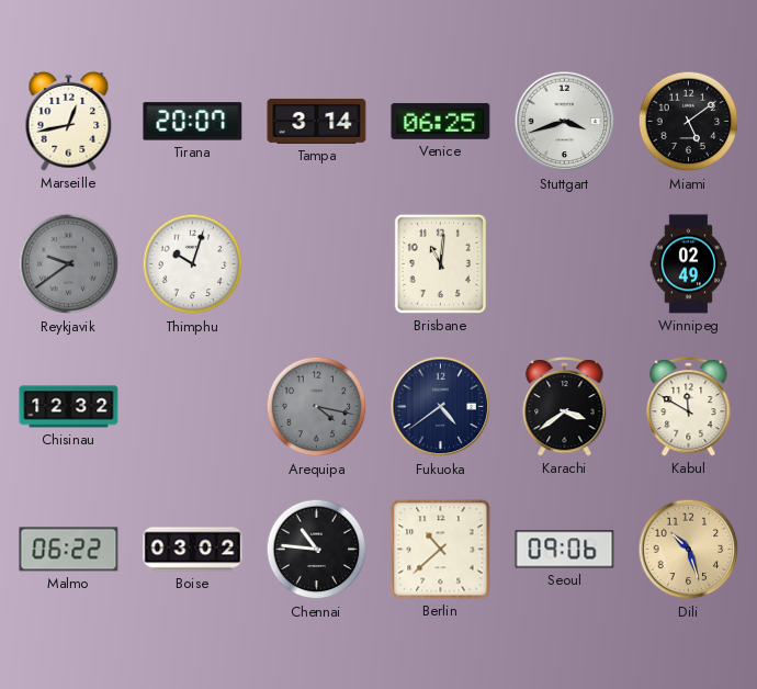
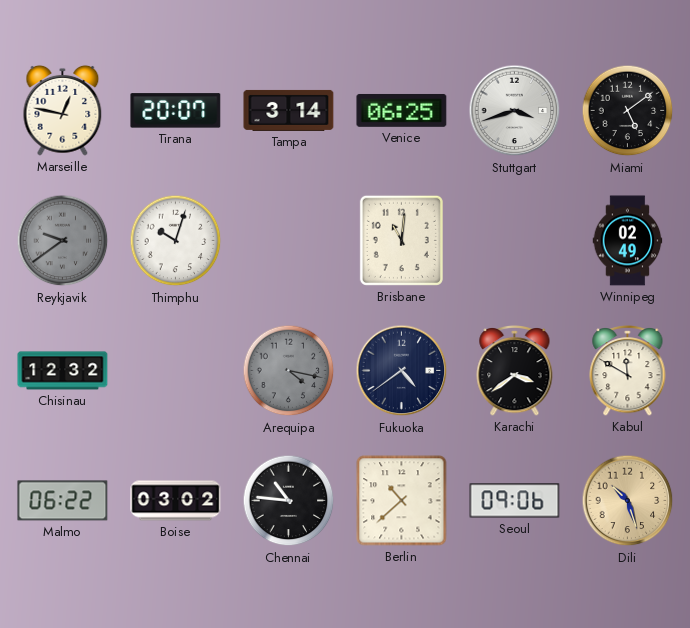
Marseille: 12:43 -> 12:47 (63, 110)
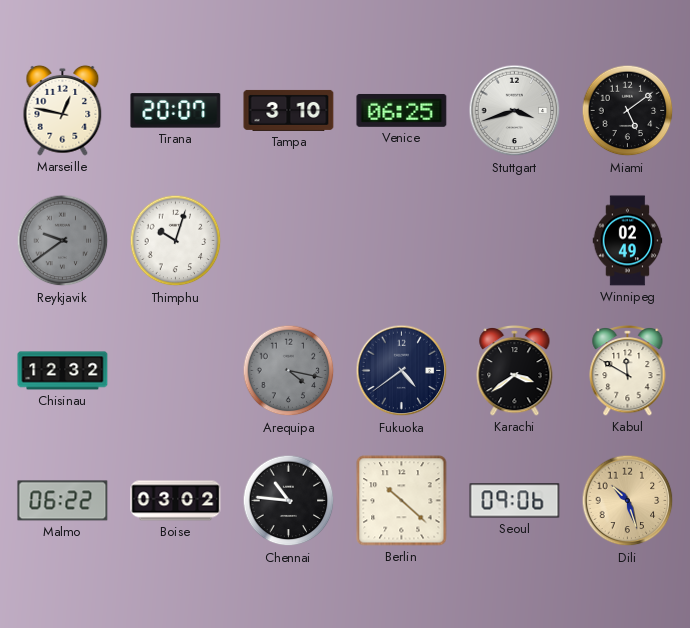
Tampa: 3:14 -> 3:10 (289, 110)
Brisbane: 11:01 -> none (401, 240)
Berlin: 10:38 -> 10:22 (402, 501)
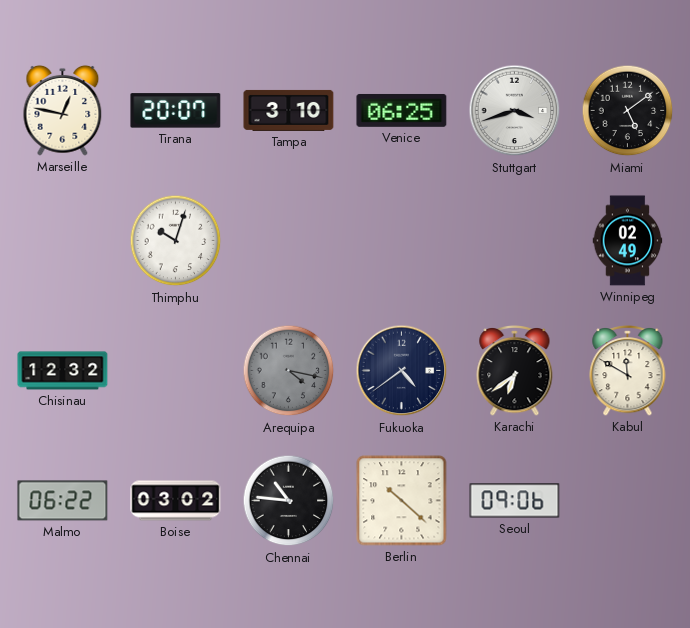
Reykjavik: 9:39 -> none (63, 241)
Karachi: 3:39 -> 6:39 (515, 371)
Dili: 10:27 -> none (628, 501)
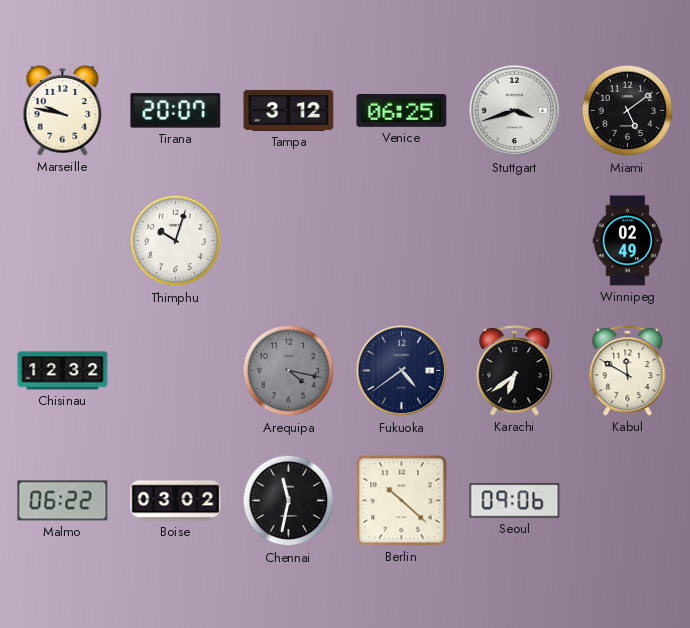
Marseille: 12:47 -> 9:47 (63, 110)
Tampa: 3:10 -> 3:12 (289, 110)
Chennai: 10:46 -> 11:32 (289, 501)
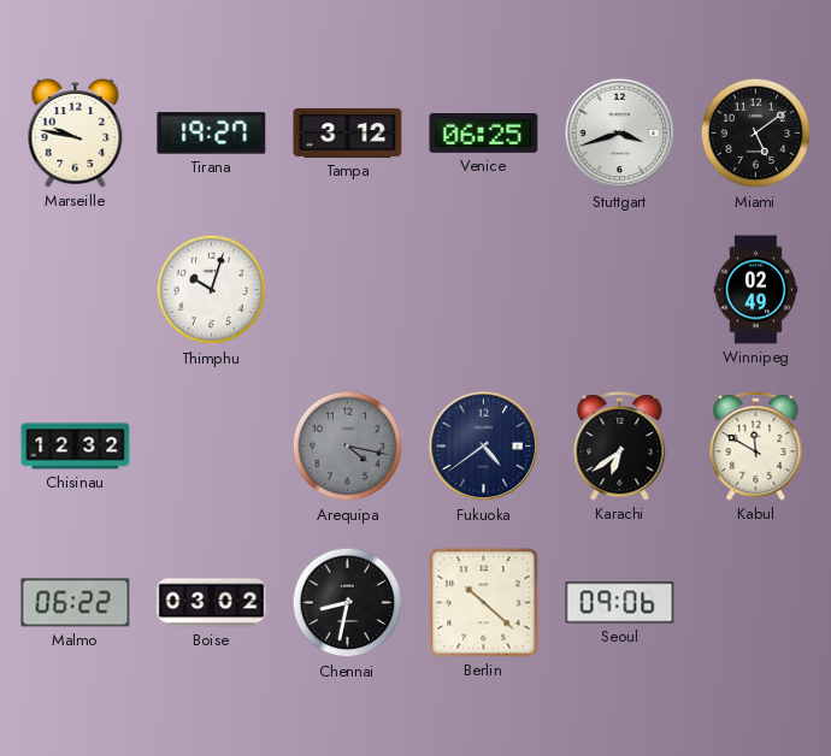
Tirana: 20:07 -> 19:27 (212, 134)
Chennai: 11:32 -> 8:32 (348, 603)
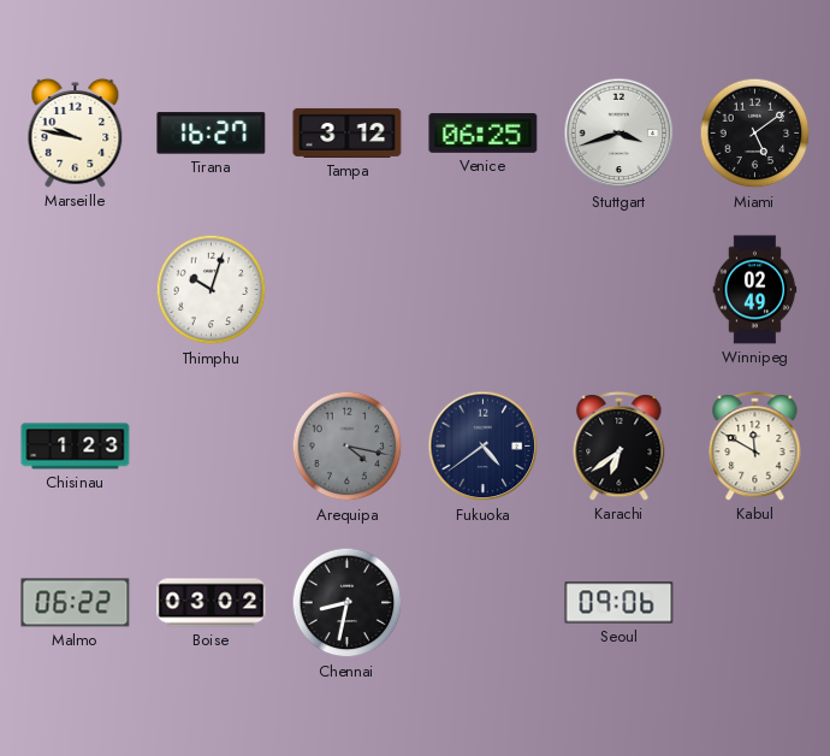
Tirana: 19:27 -> 16:27 (212, 134)
Chisinau: 12:32 -> 1:23 (76, 447)
Berlin: 10:22 -> none (484, 603)
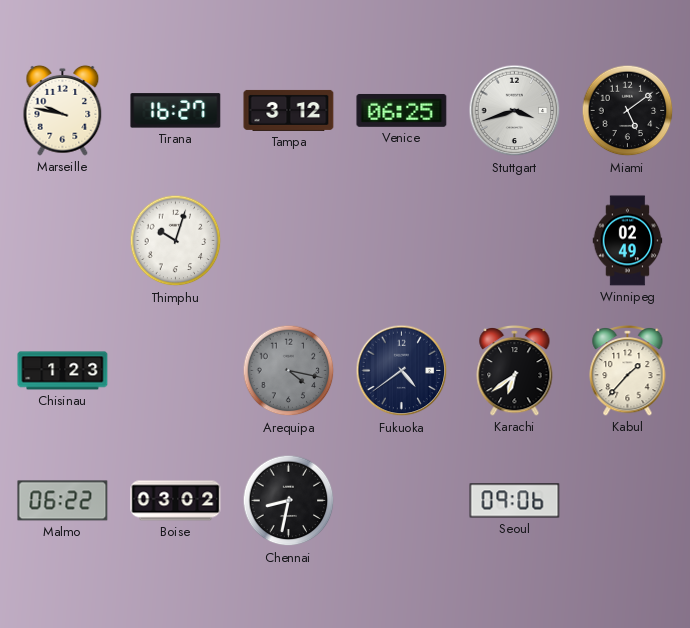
Kabul: 11:50 -> 1:37 (628, 371)
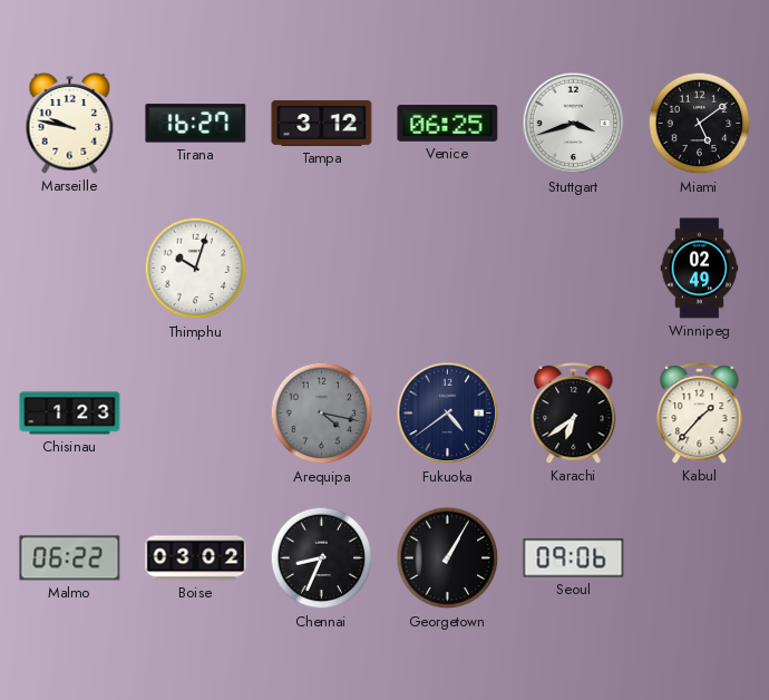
Chennai: 8:32 -> 8:34 (322, 558)
Georgetown: none -> 1:05 (448, 558)
